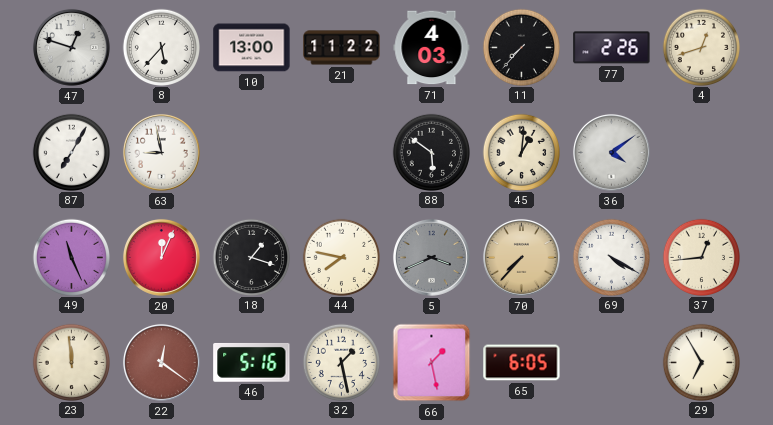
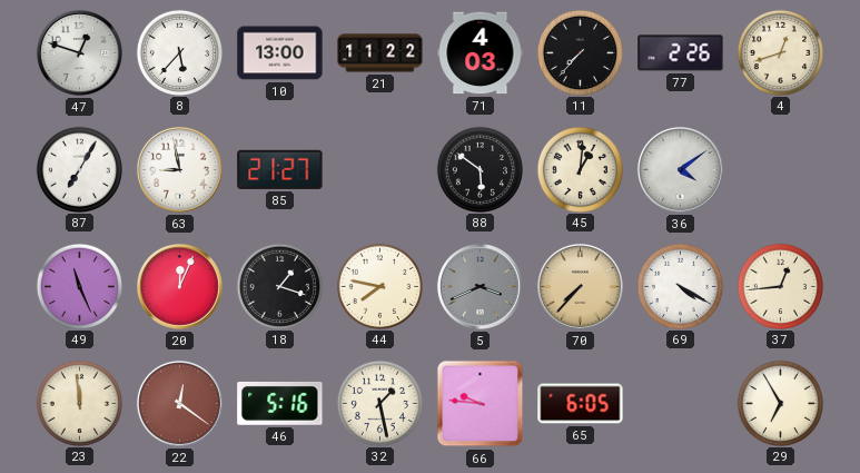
85: none -> 21:27 (280, 169)
66: 1:28 -> 9:46 (481, 404)
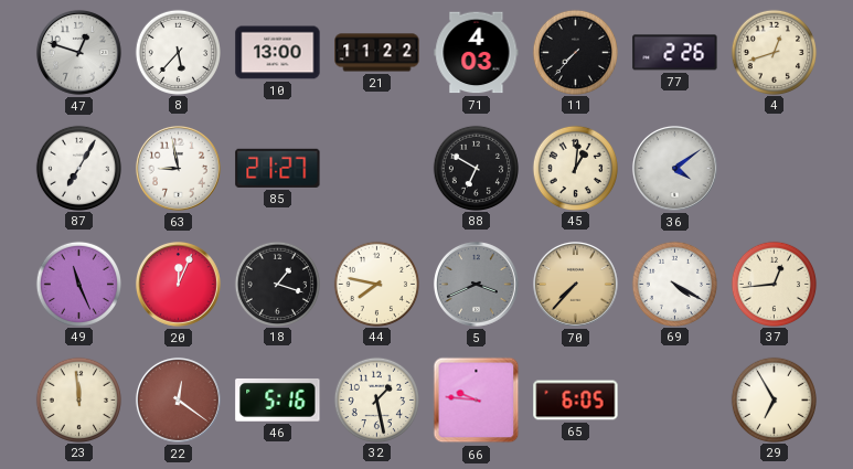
88: 5:51 -> 6:50 (476, 168)
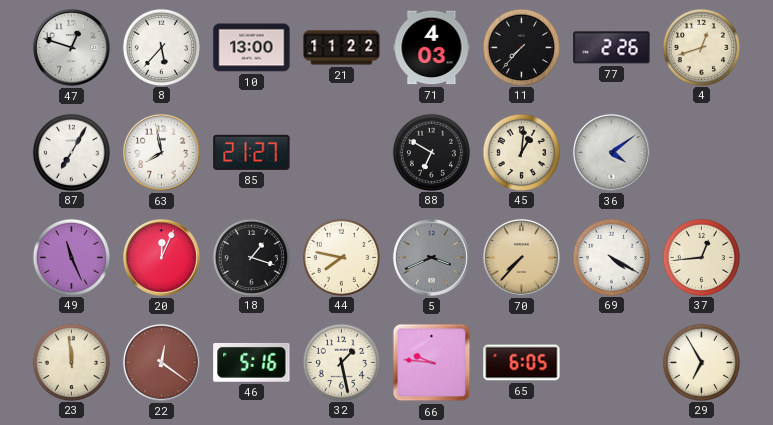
63: 8:58 -> 7:58 (161, 152)
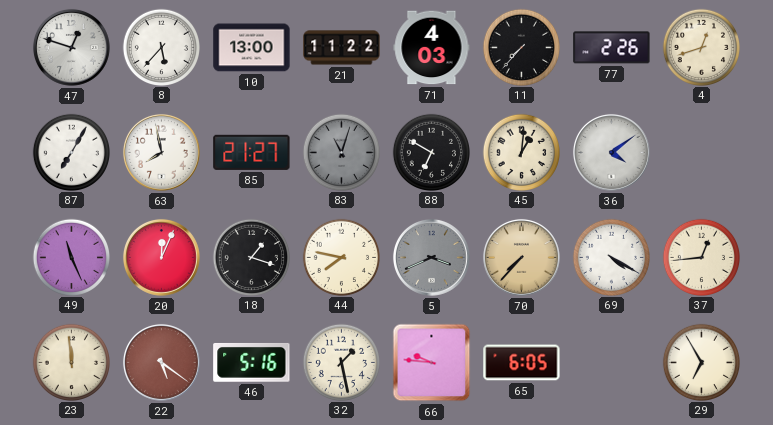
83: none -> 11:03 (341, 152)
22: 12:21 -> 5:21 (161, 362)
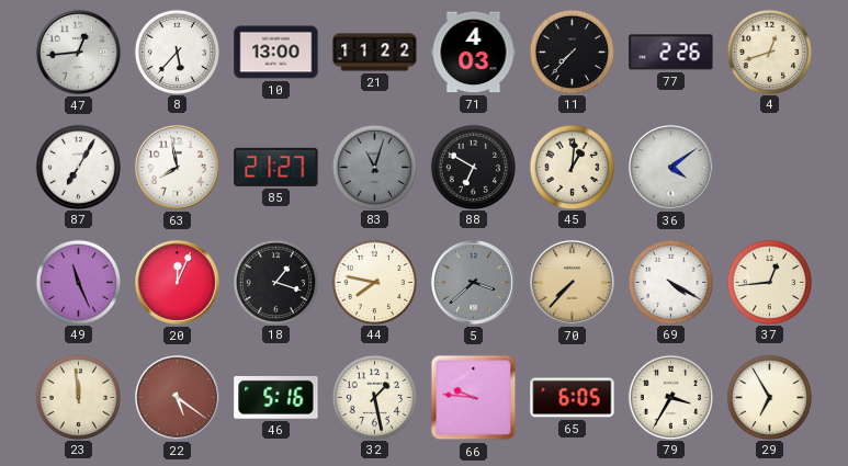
47: 12:48 -> 12:44 (78, 52)
5: 3:41 -> 3:38 (473, 282)
79: none -> 3:35 (670, 397)
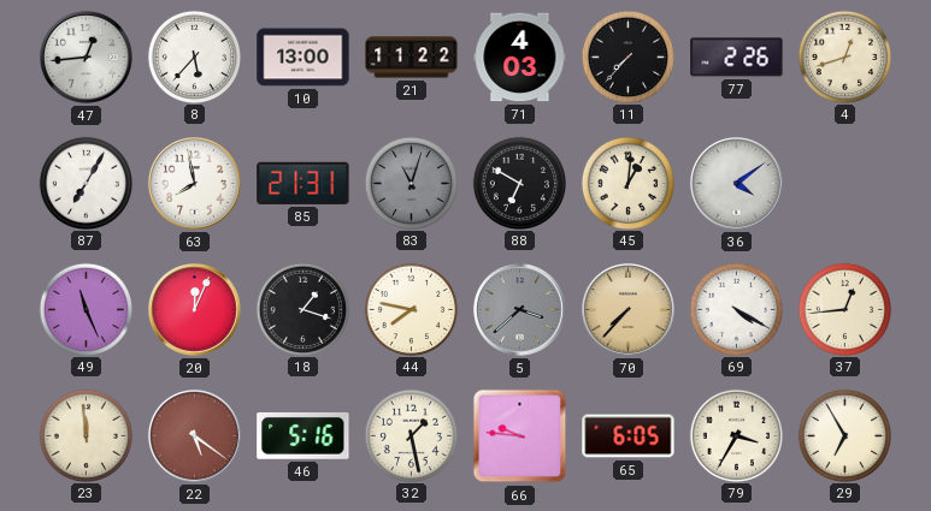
85: 21:27 -> 21:31 (304, 183)
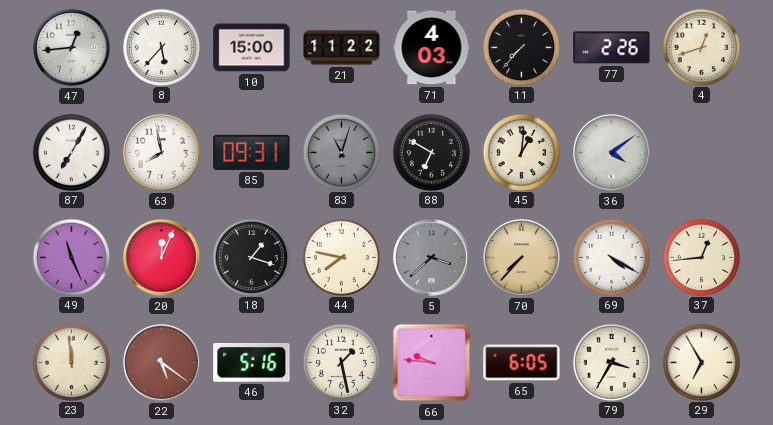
10: 13:00 -> 15:00 (252, 48)
85: 21:31 -> 09:31 (252, 152)
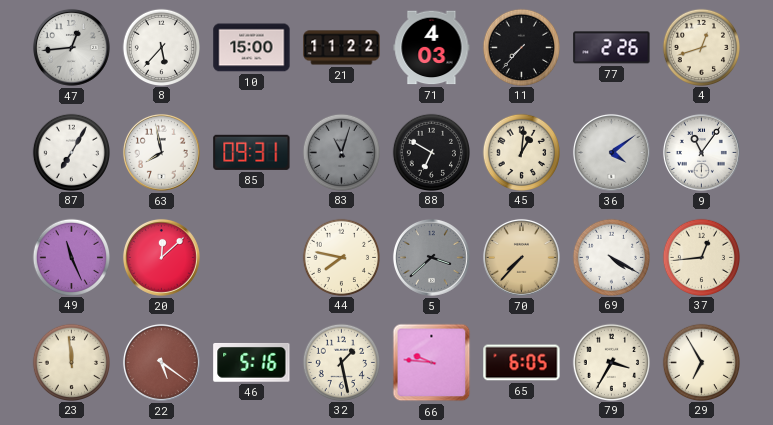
9: none -> 11:06 (701, 152)
20: 12:04 -> 12:08 (161, 257)
18: 1:18 -> none (251, 257)
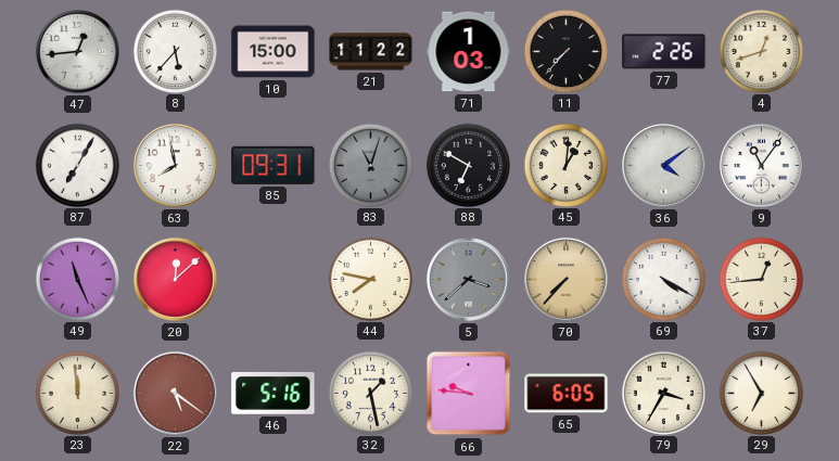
71: 4:03 -> 1:03 (469, 52)
